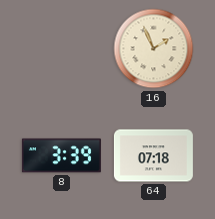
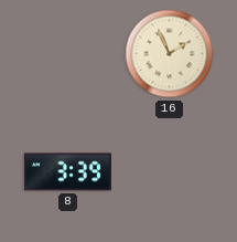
64: 07:18 -> none (153, 156)
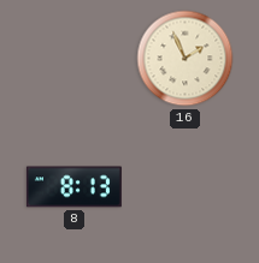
8: 3:39 -> 8:13 (73, 187)
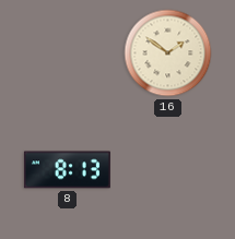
16: 1:56 -> 1:51 (168, 53)
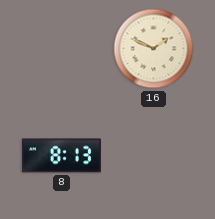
16: 1:51 -> 1:49 (154, 49)
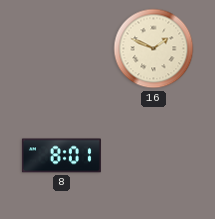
8: 8:13 -> 8:01 (61, 156)
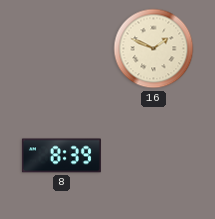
8: 8:01 -> 8:39 (61, 156)
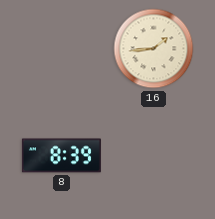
16: 1:49 -> 1:44 (154, 49)
